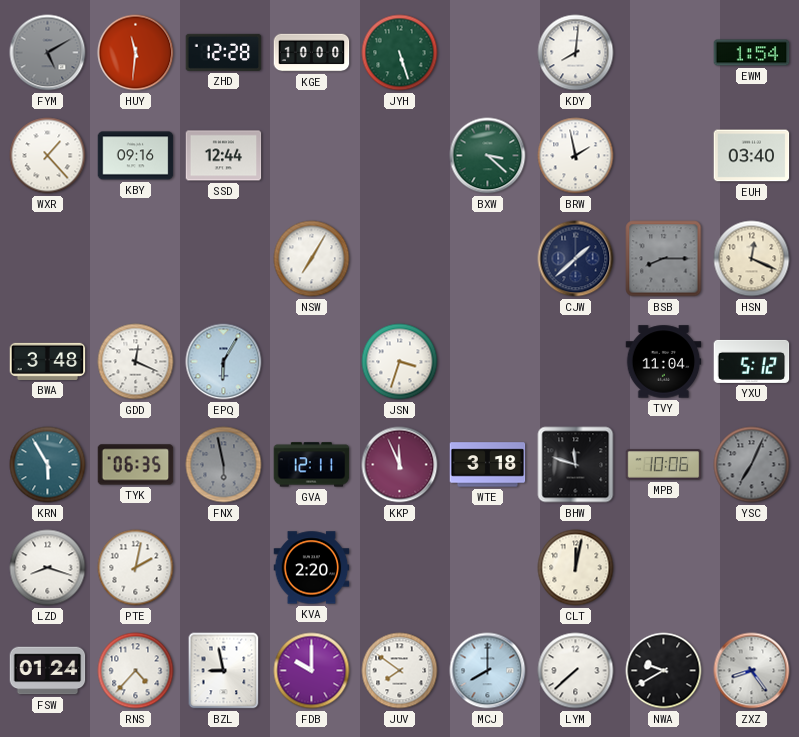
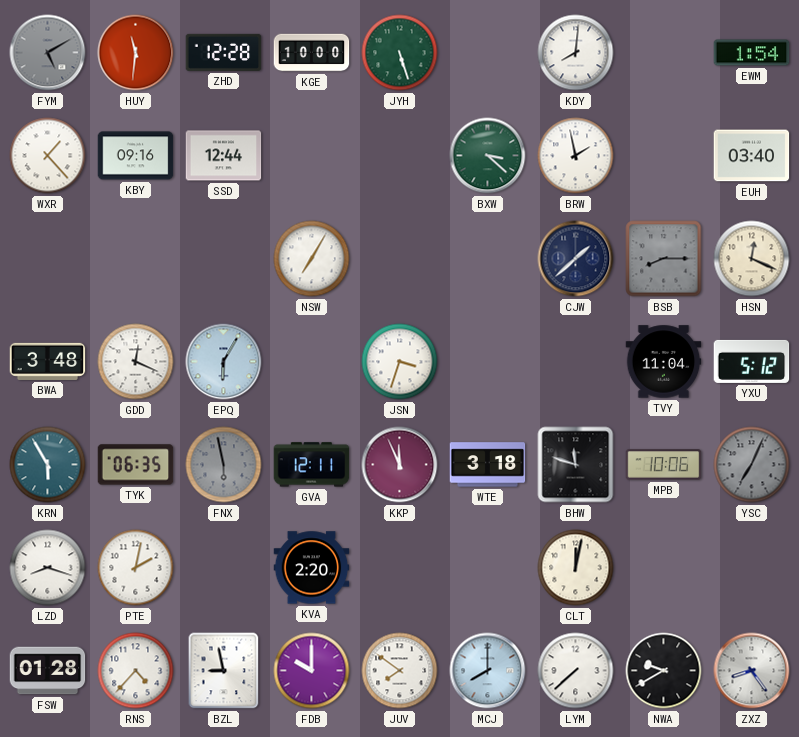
FSW: 01:24 -> 01:28 (48, 671)
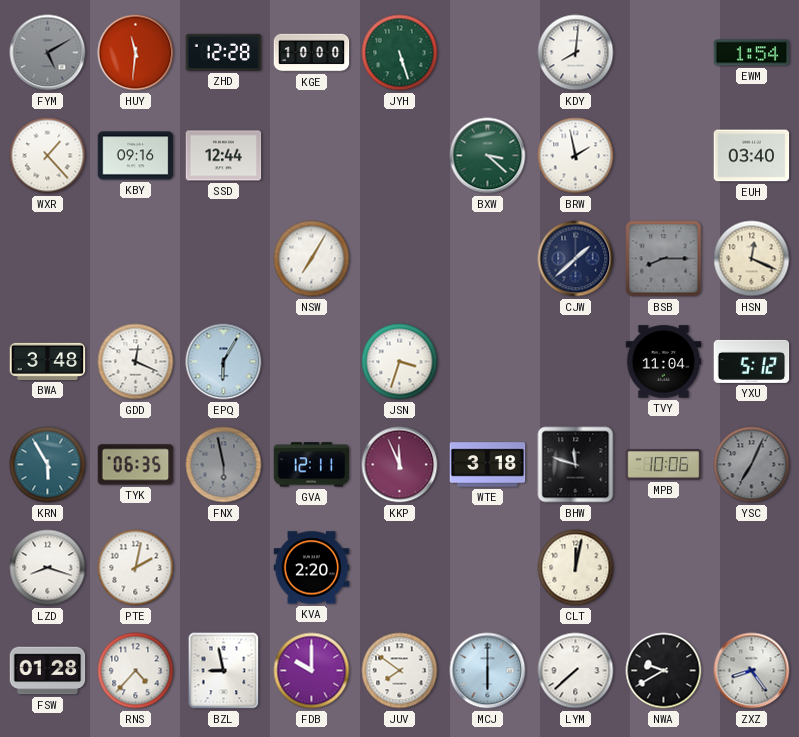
MCJ: 8:00 -> 6:00 (488, 671)
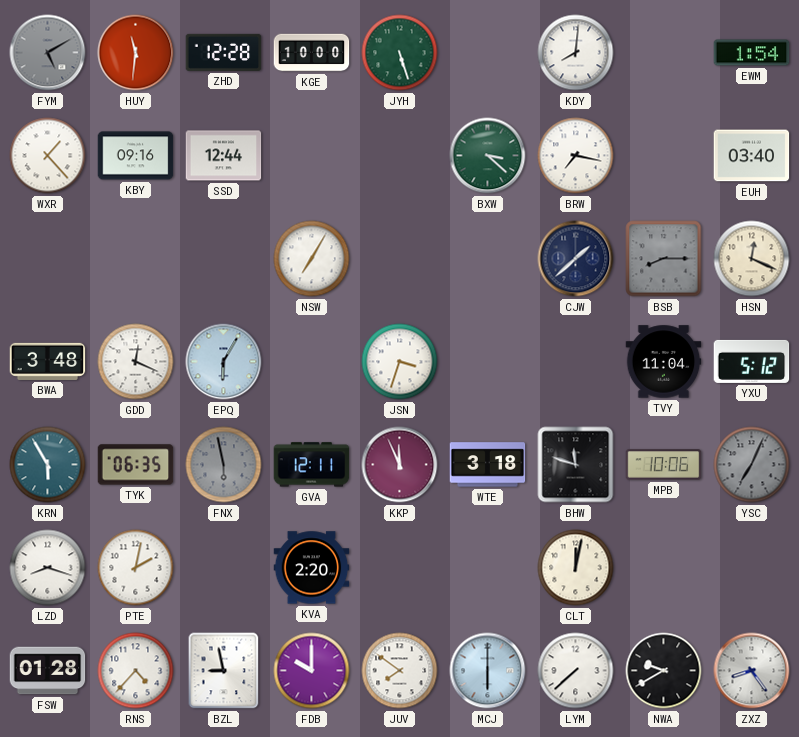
BRW: 1:58 -> 7:17 (576, 156)
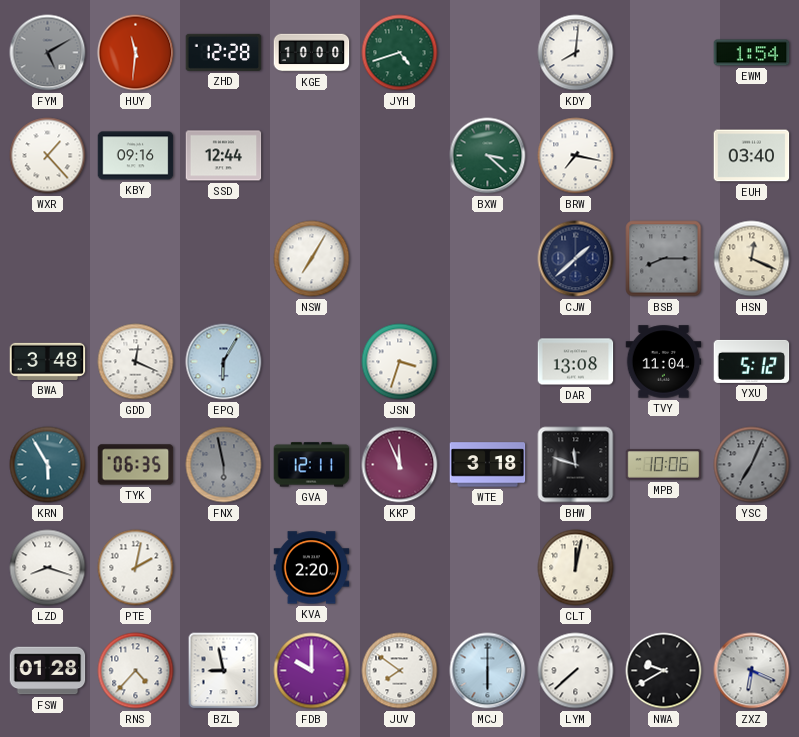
JYH: 5:27 -> 4:42 (400, 53)
DAR: none -> 13:08 (576, 362)
ZXZ: 8:24 -> 6:19 (752, 671)
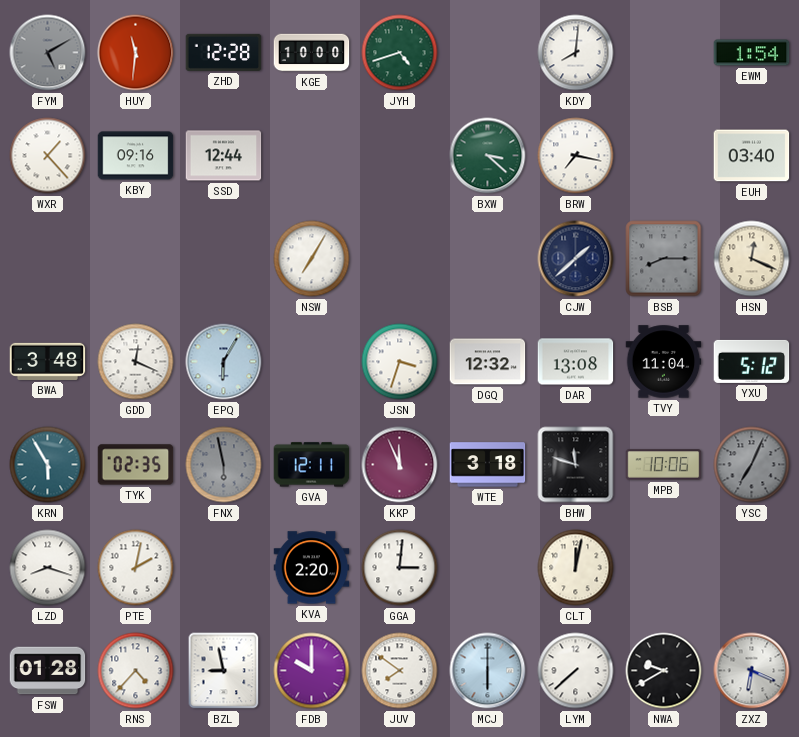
DGQ: none -> 12:32 (488, 362)
TYK: 06:35 -> 02:35 (136, 465)
GGA: none -> 3:01 (400, 568)
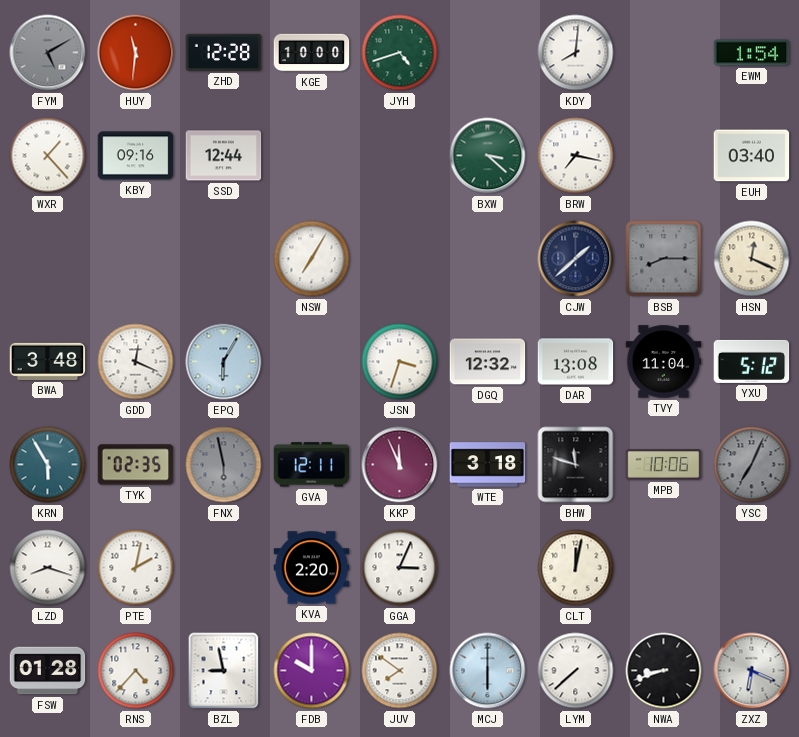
GGA: 3:01 -> 3:04 (400, 568)
NWA: 9:40 -> 8:42 (664, 671)
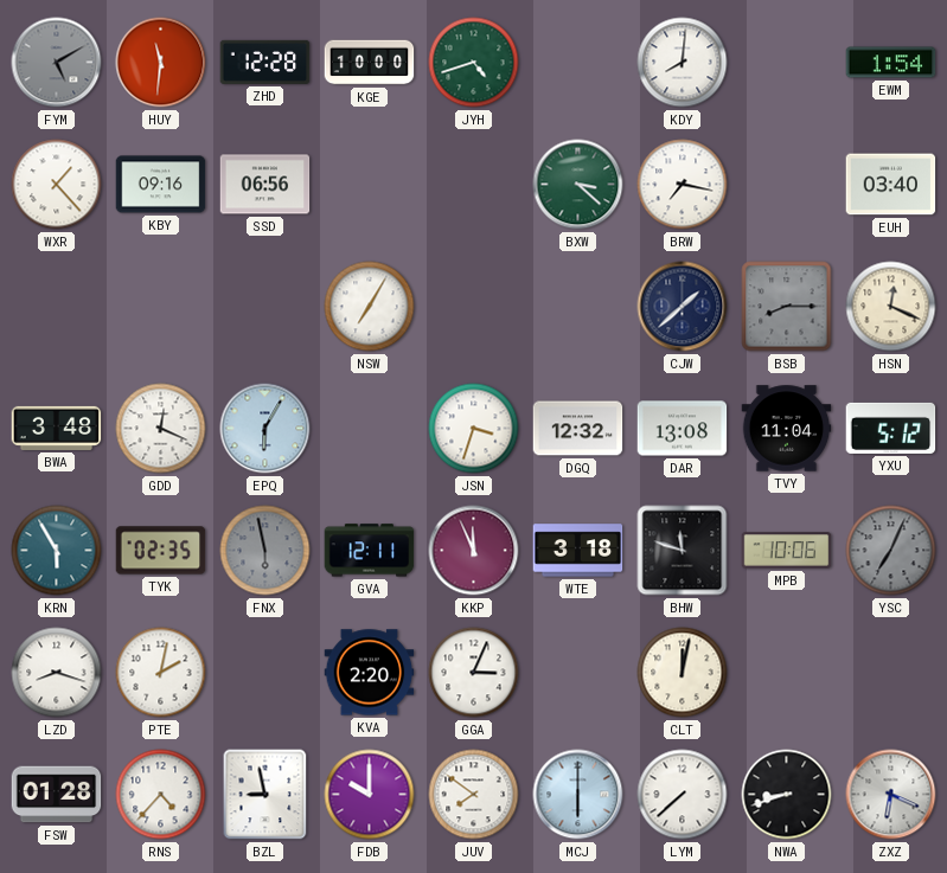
SSD: 12:44 -> 06:56 (265, 185)
